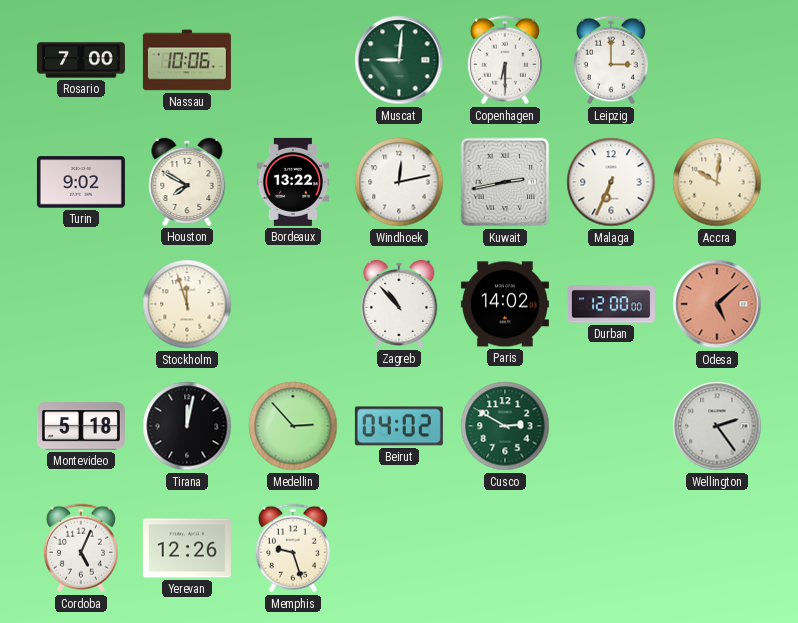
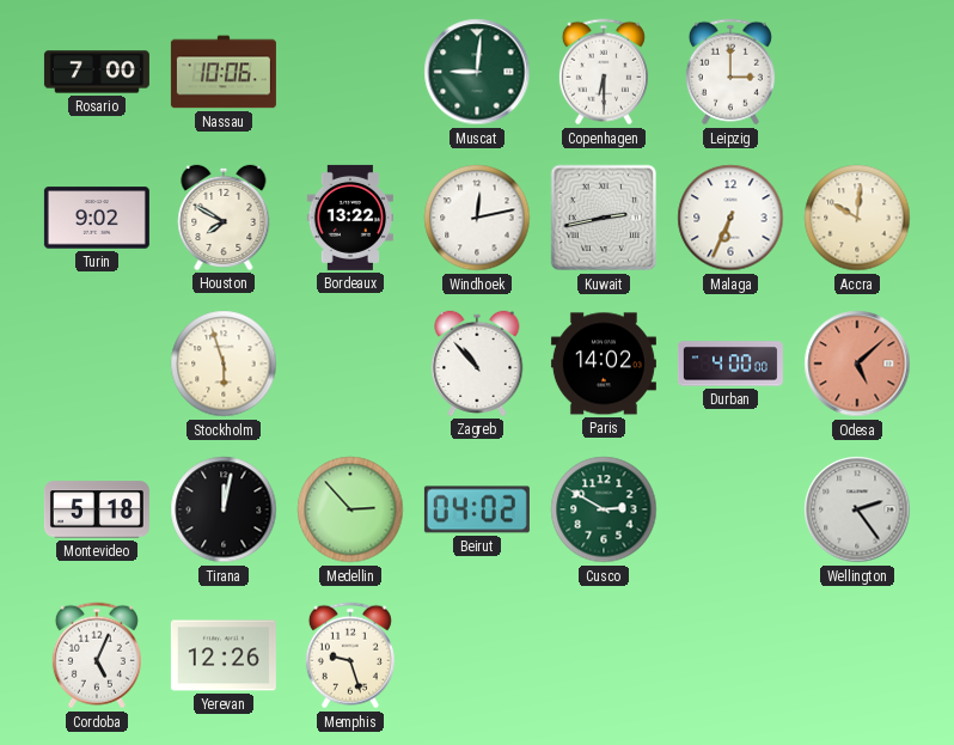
Stockholm: 11:57 -> 5:57 (224, 364)
Durban: 12:00 -> 4:00 (730, 364)
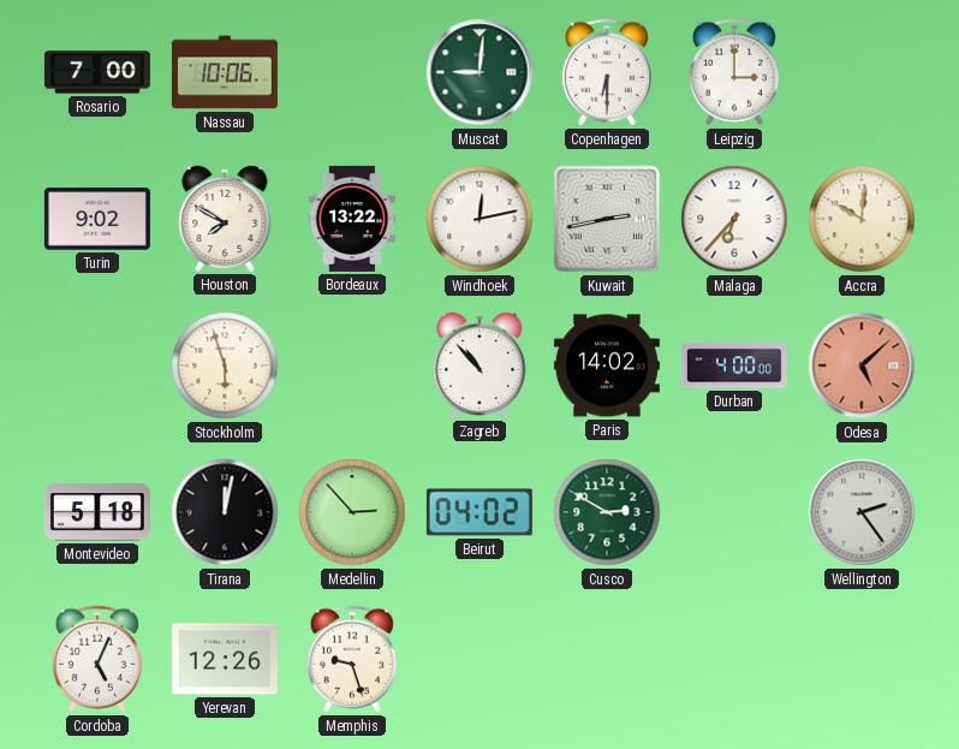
Malaga: 6:34 -> 6:37 (734, 219)
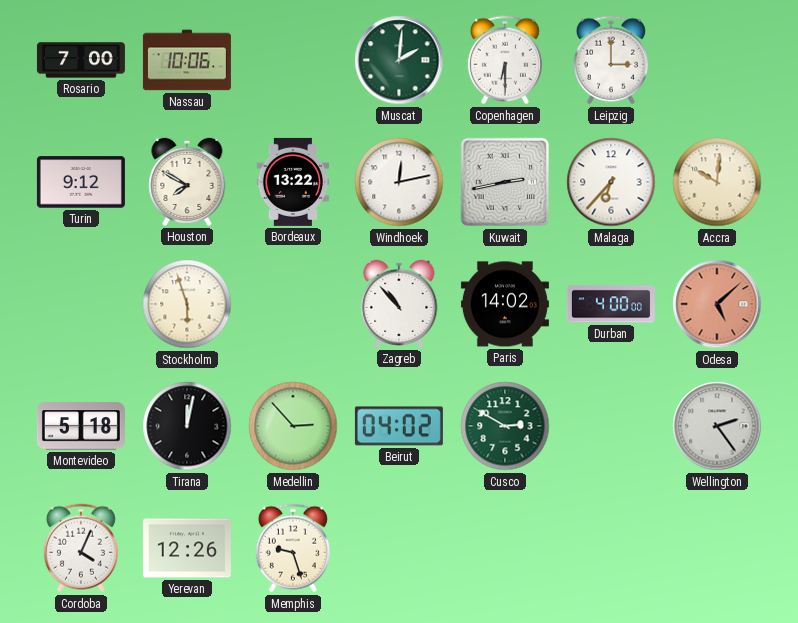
Muscat: 9:01 -> 2:01 (399, 60)
Turin: 9:02 -> 9:12 (81, 182)
Cordoba: 5:04 -> 4:04 (81, 548)
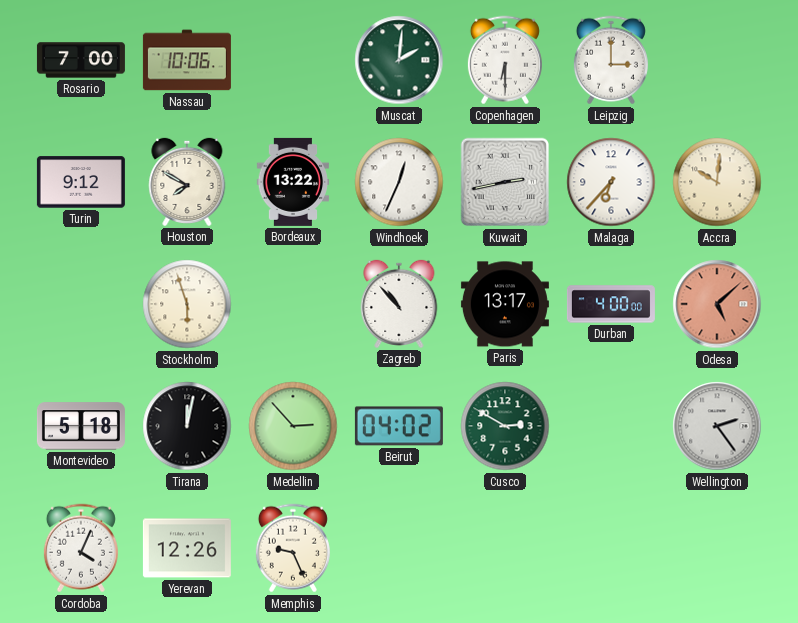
Windhoek: 12:13 -> 12:34 (399, 182)
Paris: 14:02 -> 13:17 (505, 304)
Memphis: 9:27 -> 9:26 (293, 548)
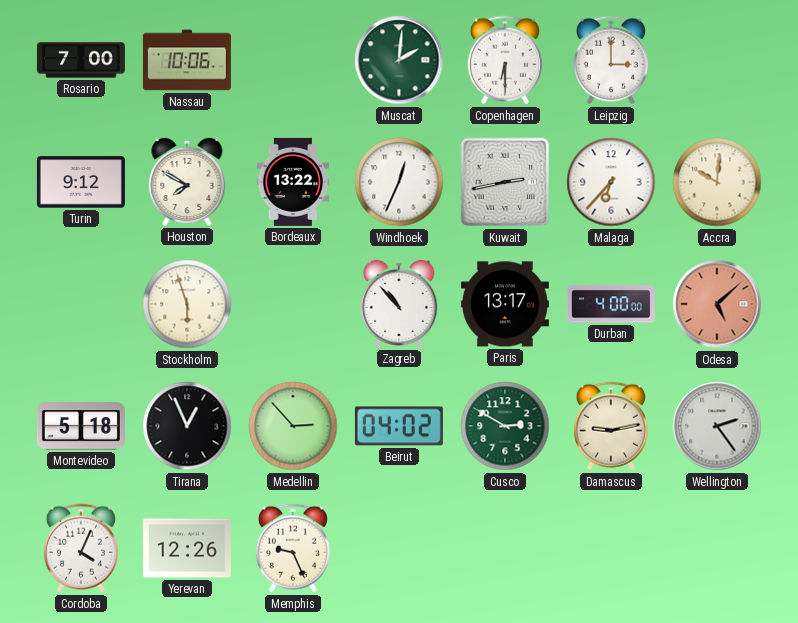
Tirana: 12:02 -> 12:56 (187, 426)
Damascus: none -> 9:13 (611, 426)
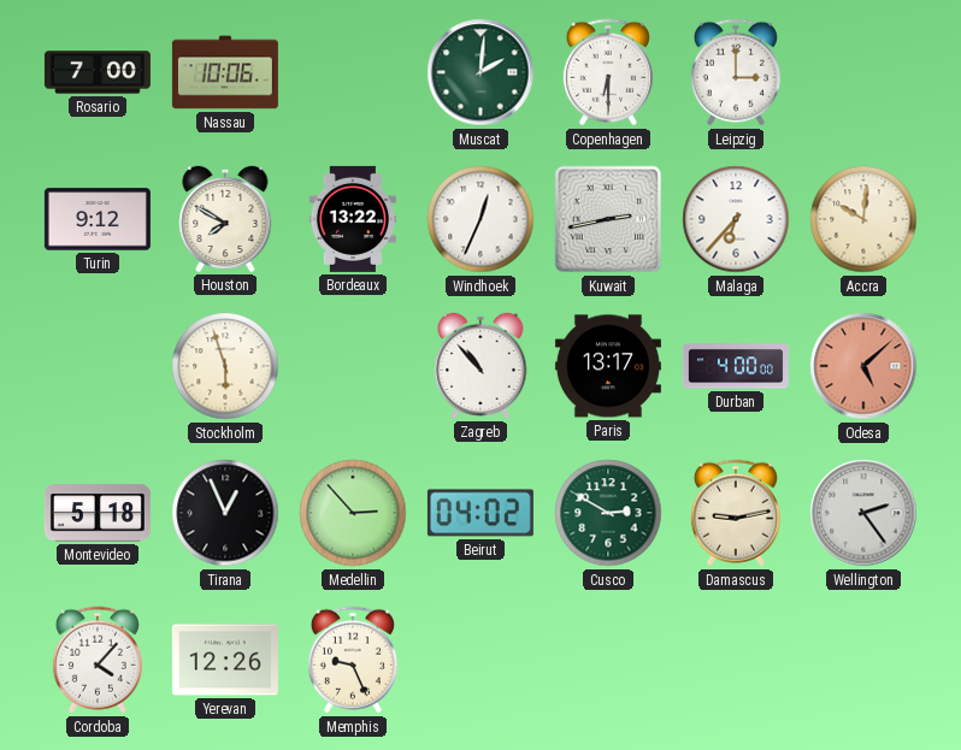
Cordoba: 4:04 -> 4:07 (98, 660)
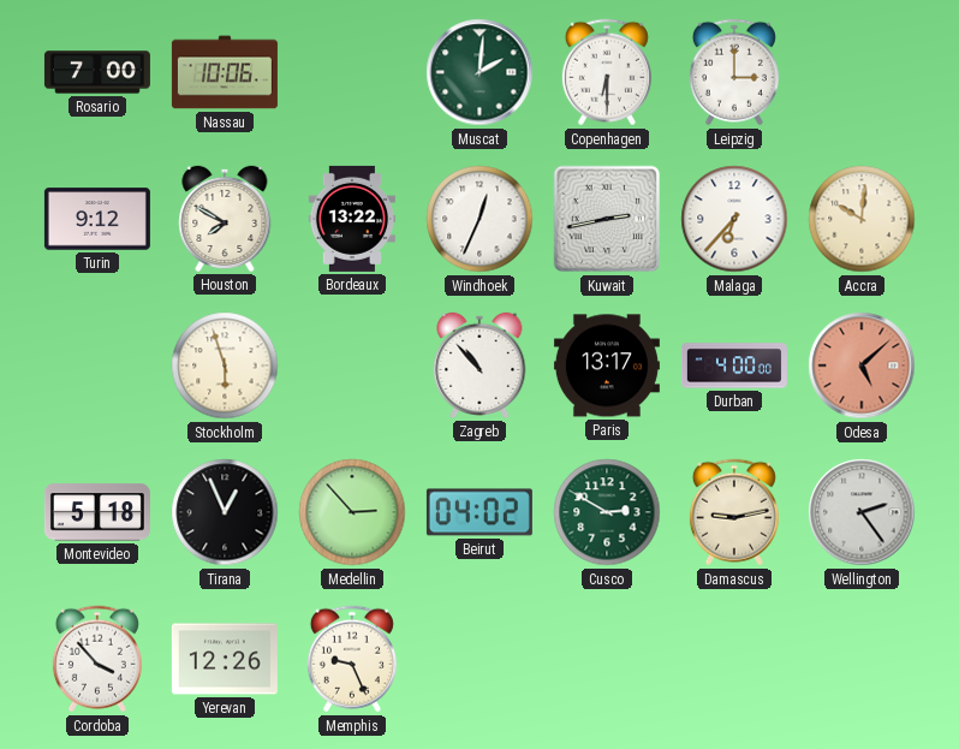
Cordoba: 4:07 -> 3:53 (97, 659)
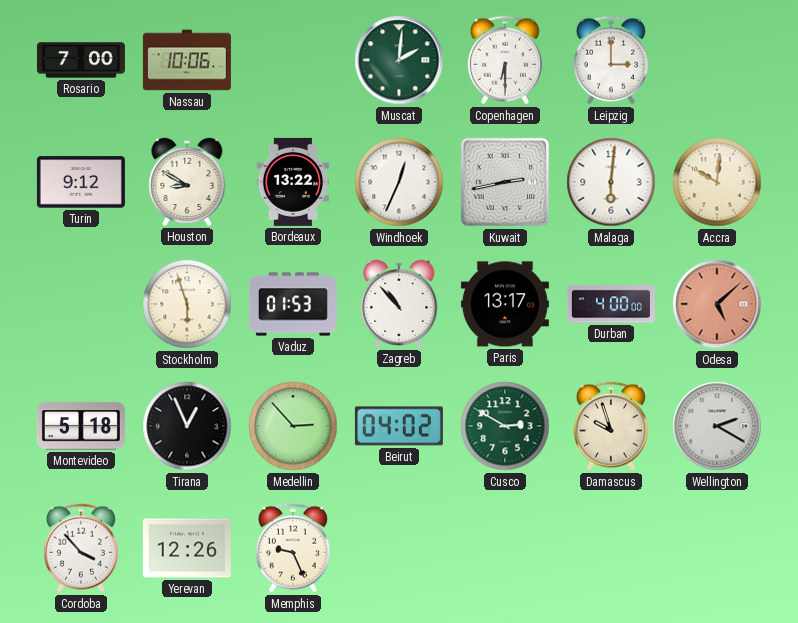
Houston: 7:50 -> 8:50 (187, 182)
Malaga: 6:37 -> 6:01 (611, 182)
Vaduz: none -> 01:53 (293, 304)
Damascus: 9:13 -> 9:57 (611, 426)
Wellington: 2:24 -> 2:20 (717, 426)
